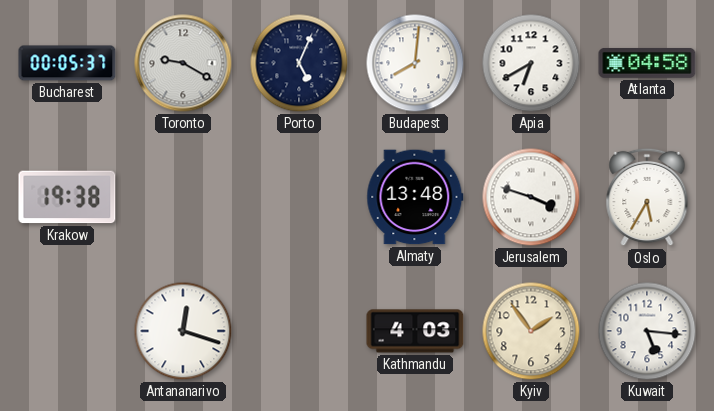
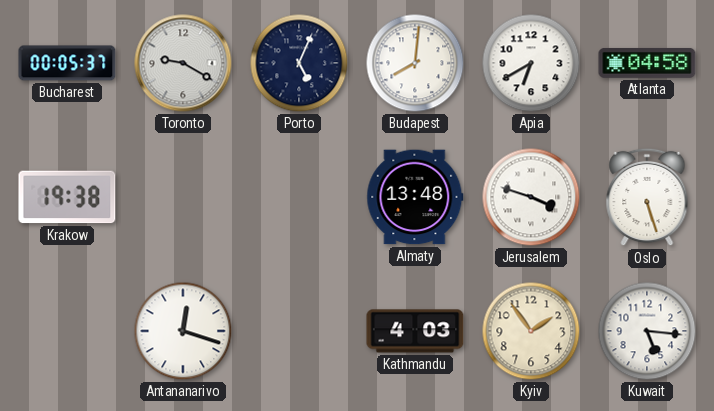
Oslo: 5:35 -> 5:27 (647, 197)
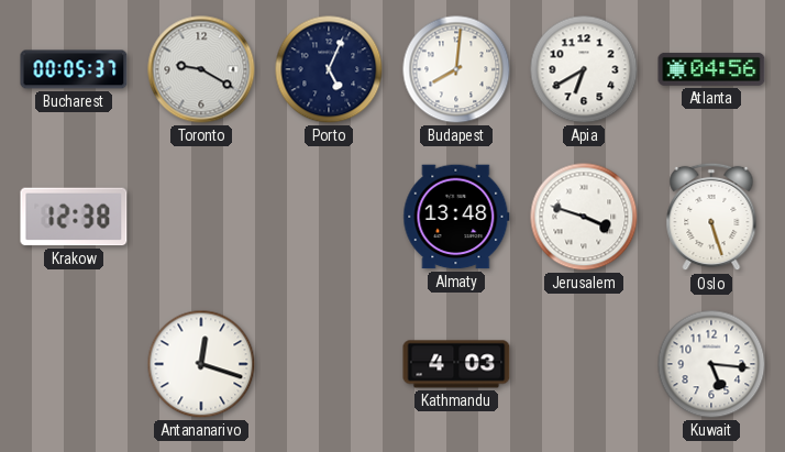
Atlanta: 04:58 -> 04:56 (711, 69)
Krakow: 19:38 -> 12:38 (74, 217)
Kyiv: 1:54 -> none (531, 331)
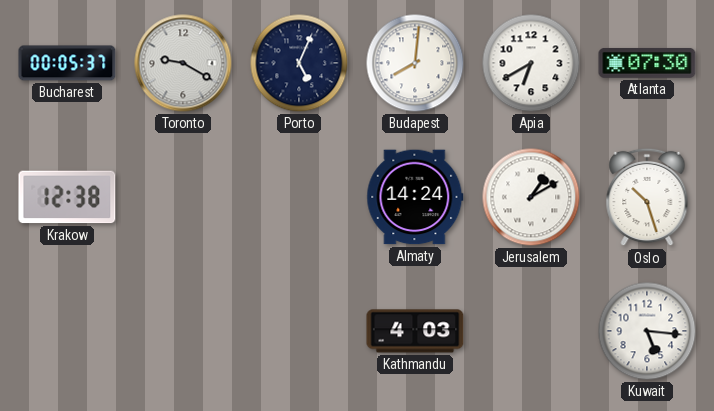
Atlanta: 04:56 -> 07:30 (647, 63)
Almaty: 13:48 -> 14:24 (415, 197)
Jerusalem: 3:48 -> 1:10 (531, 197)
Oslo: 5:27 -> 10:27 (647, 197)
Antananarivo: 12:18 -> none (201, 364)
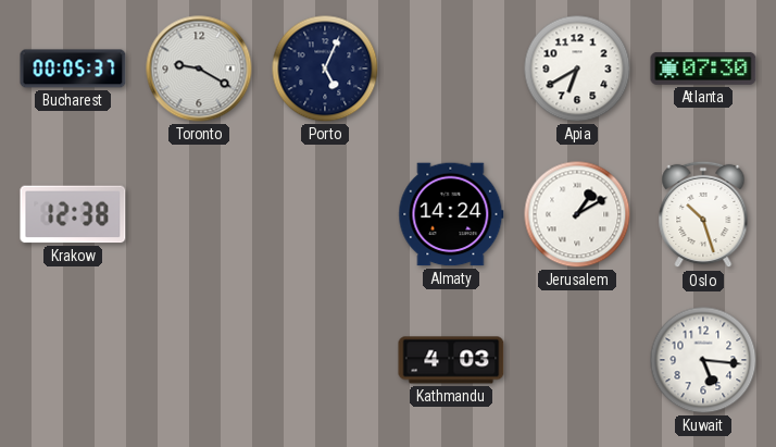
Budapest: 8:01 -> none (415, 63)
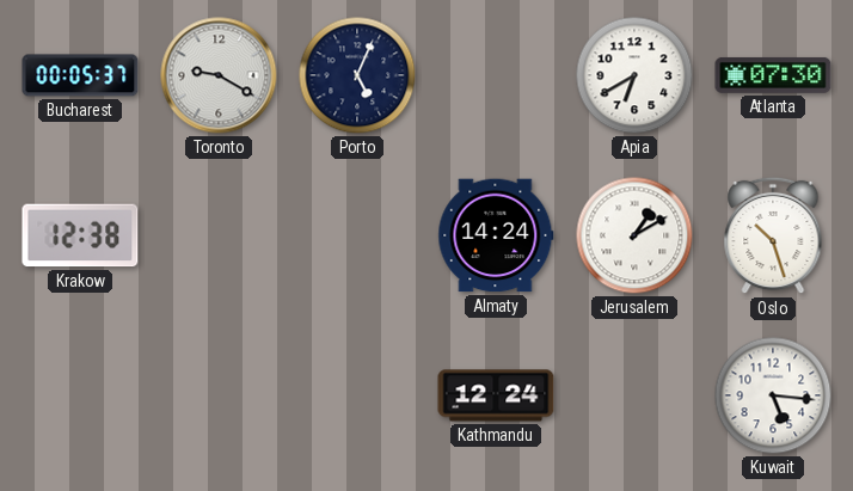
Kathmandu: 4:03 -> 12:24 (496, 395)
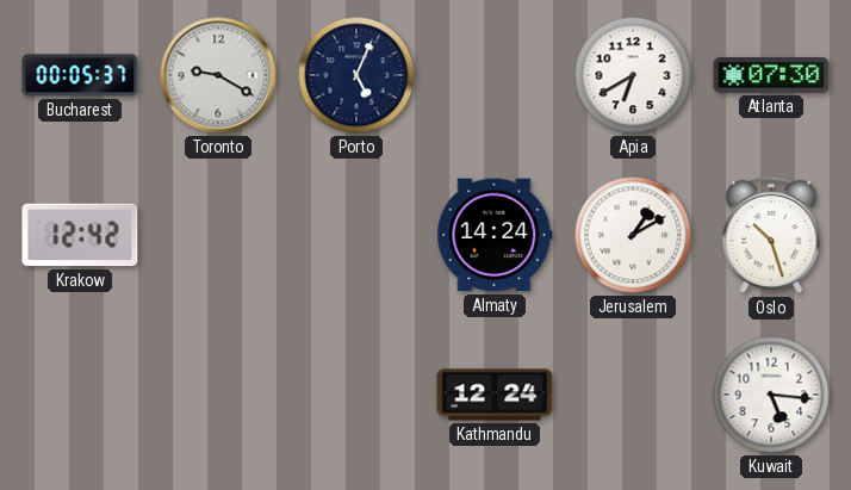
Krakow: 12:38 -> 12:42 (80, 235)
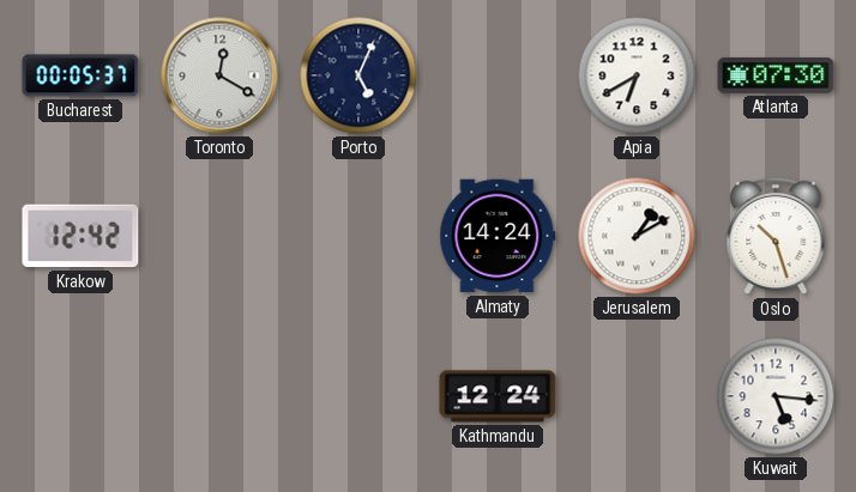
Toronto: 9:20 -> 12:20 (219, 75)
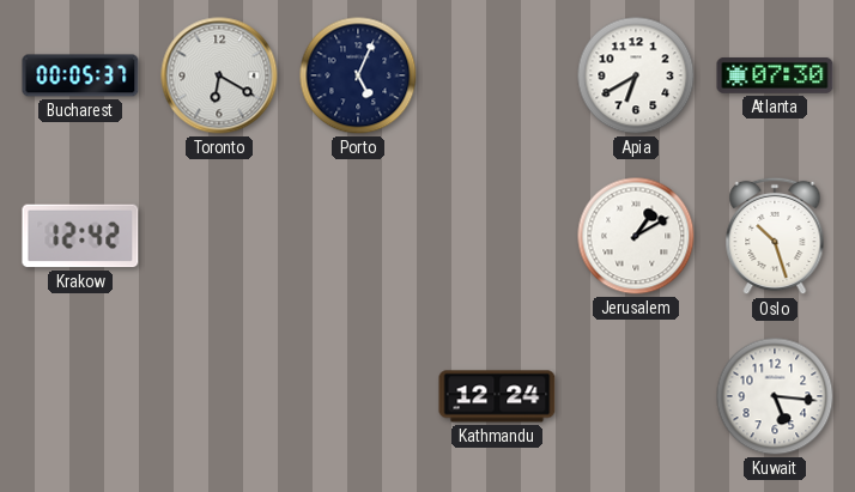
Toronto: 12:20 -> 6:20 (219, 75)
Almaty: 14:24 -> none (498, 236)
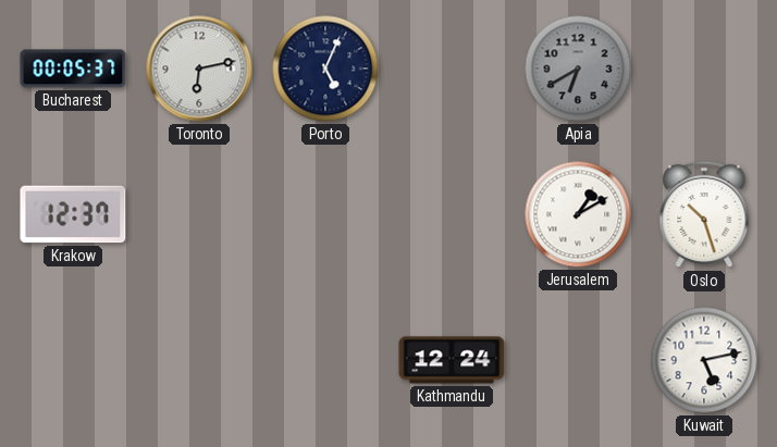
Toronto: 6:20 -> 6:13 (199, 69)
Apia dial: white -> grey (578, 69)
Atlanta: 07:30 -> none (775, 75)
Krakow: 12:42 -> 12:37 (73, 214)
Kuwait: 5:16 -> 5:13 (704, 360)
